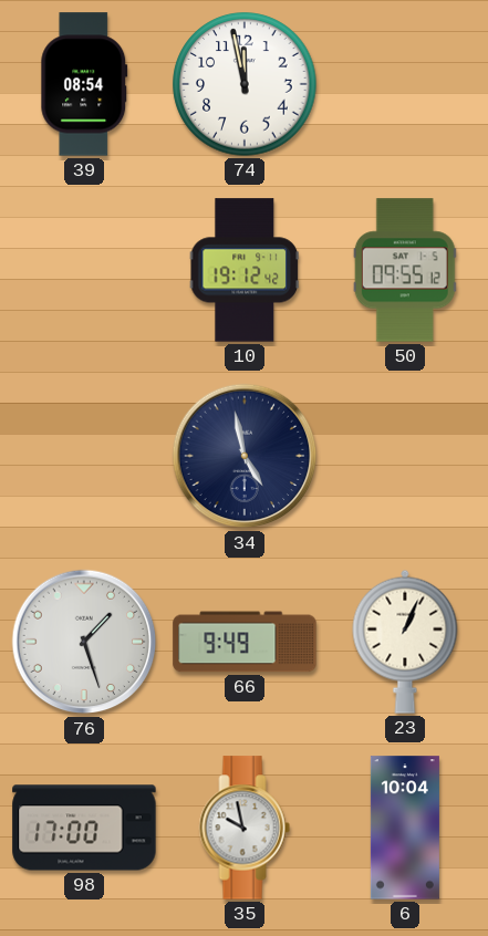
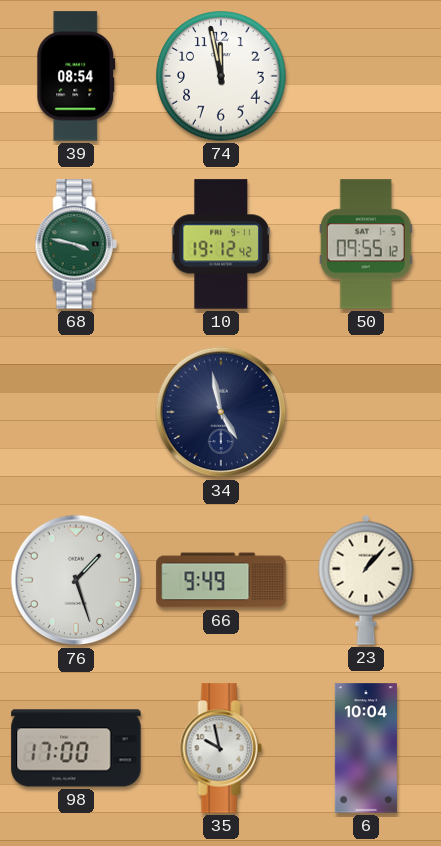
68: none -> 3:47 (76, 244)
23: 1:04 -> 1:07 (366, 580)
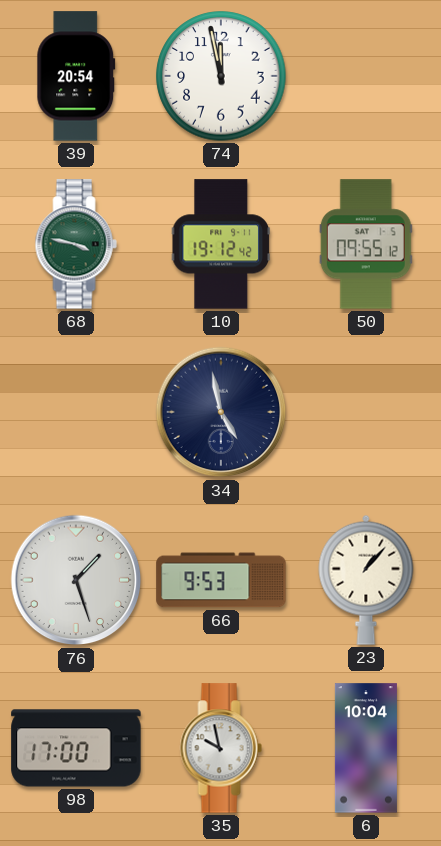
39: 08:54 -> 20:54 (76, 76)
66: 9:49 -> 9:53 (221, 580)
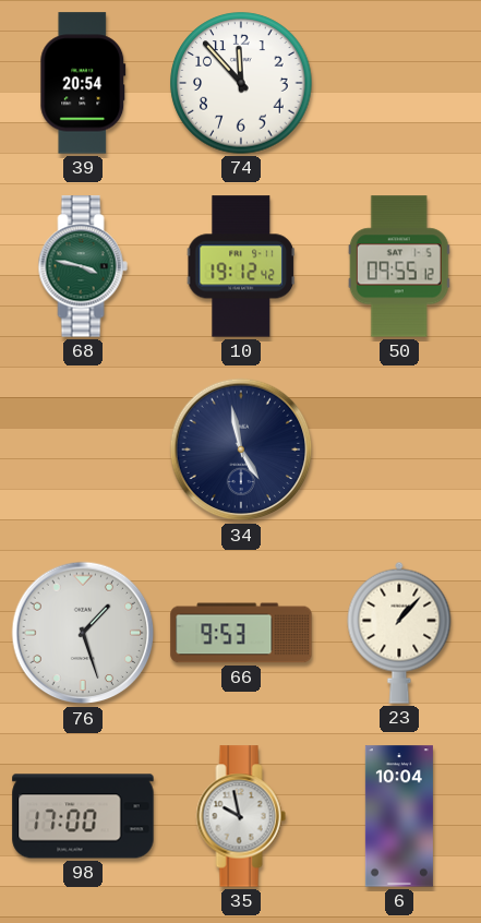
74: 11:58 -> 11:53 (241, 83)
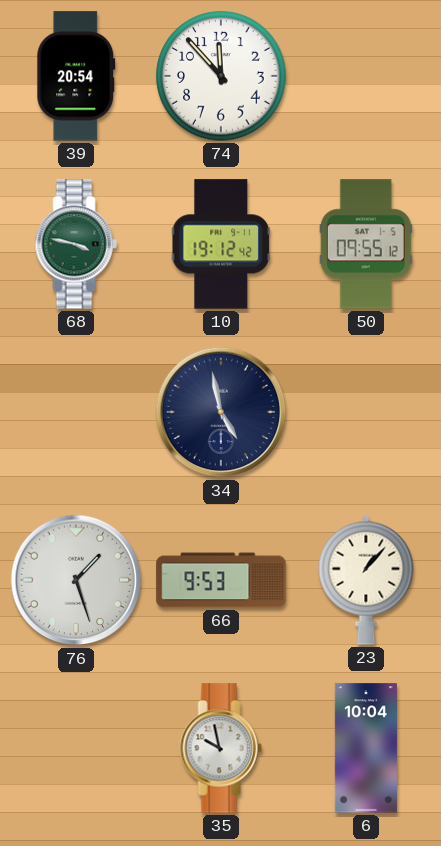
98: 17:00 -> none (83, 816)
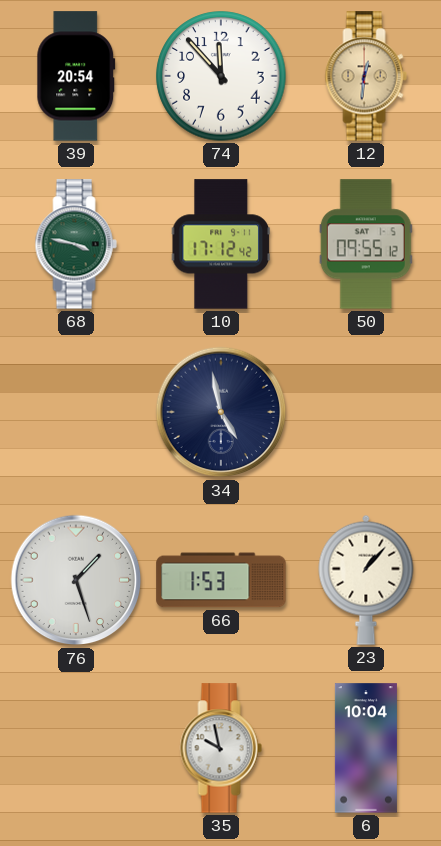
12: none -> 12:31 (366, 76)
10: 19:12 -> 17:12 (220, 244)
66: 9:53 -> 1:53 (221, 580)
